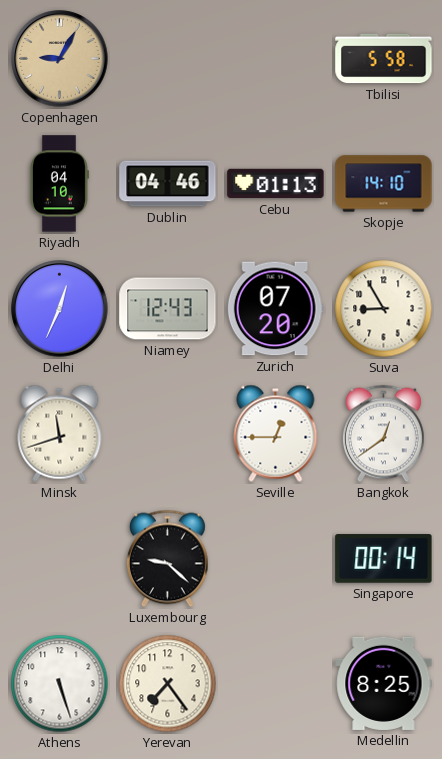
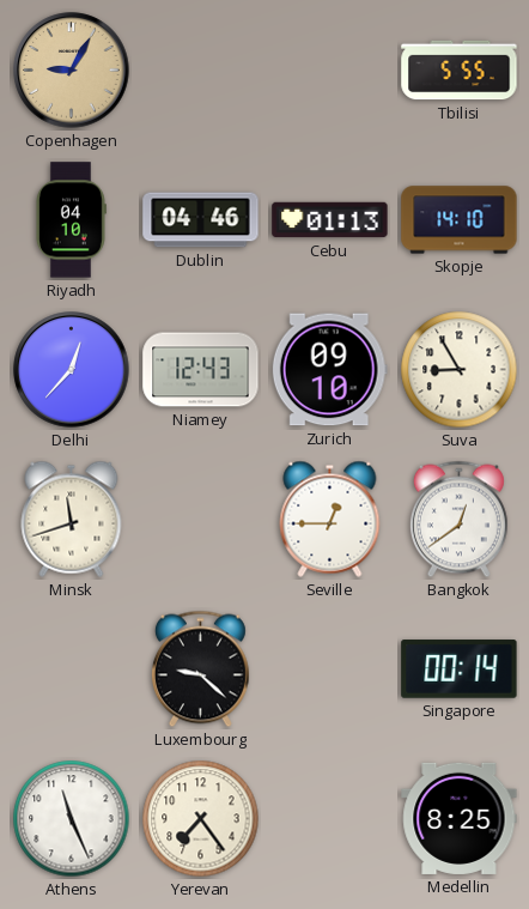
Tbilisi: 5:58 -> 5:55 (460, 71)
Delhi: 12:34 -> 12:37 (72, 370)
Zurich: 07:20 -> 09:10 (329, 370)
Athens: 5:27 -> 11:26 (72, 819)
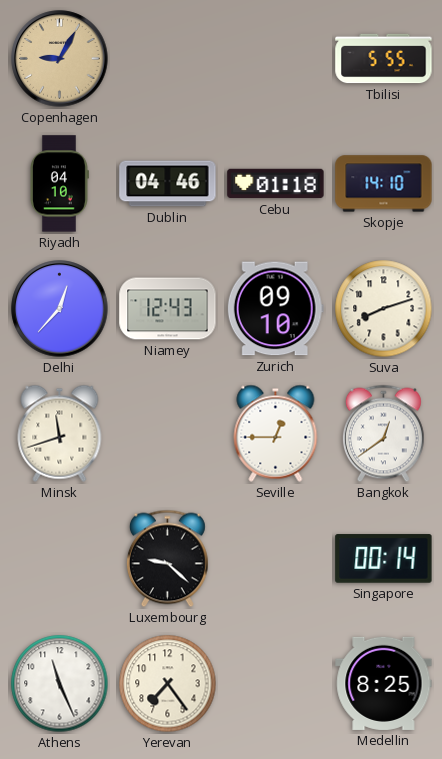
Cebu: 01:13 -> 01:18 (276, 184)
Suva: 8:55 -> 8:12 (384, 309)
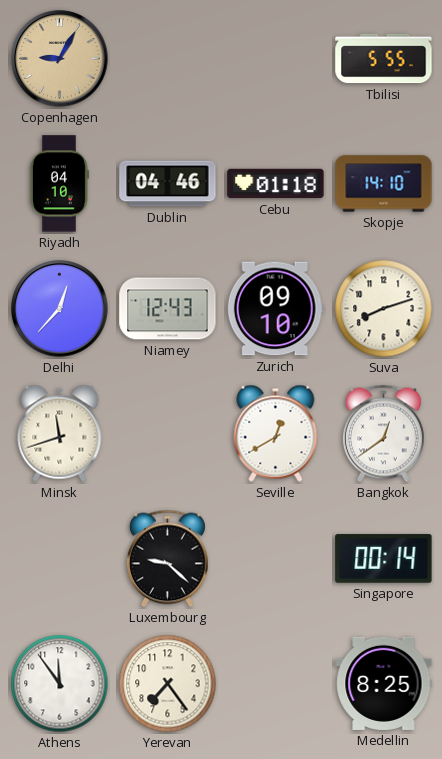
Seville: 12:45 -> 12:40 (276, 433)
Athens: 11:26 -> 11:54 (60, 684)
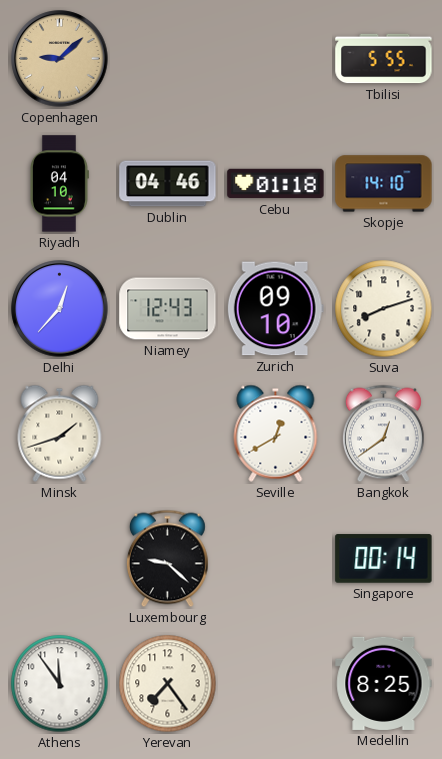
Copenhagen: 9:05 -> 9:08 (60, 59)
Minsk: 11:42 -> 1:42 (60, 433)
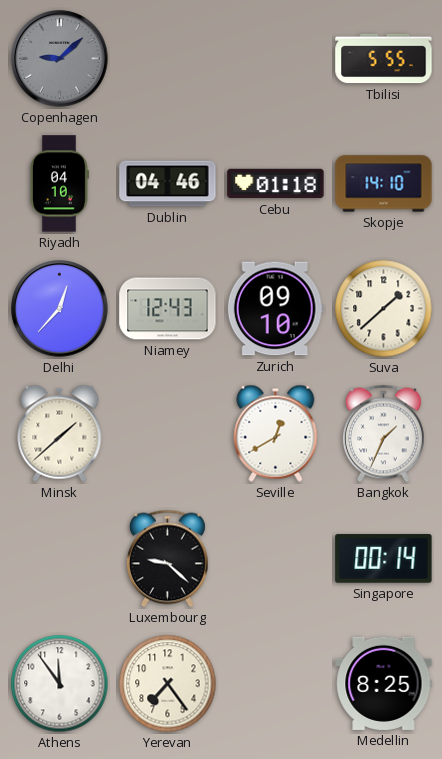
Copenhagen dial: champagne -> grey (60, 59)
Suva: 8:12 -> 1:38 (384, 309)
Minsk: 1:42 -> 1:38 (60, 433)
Bangkok: 12:39 -> 1:34 (383, 434)
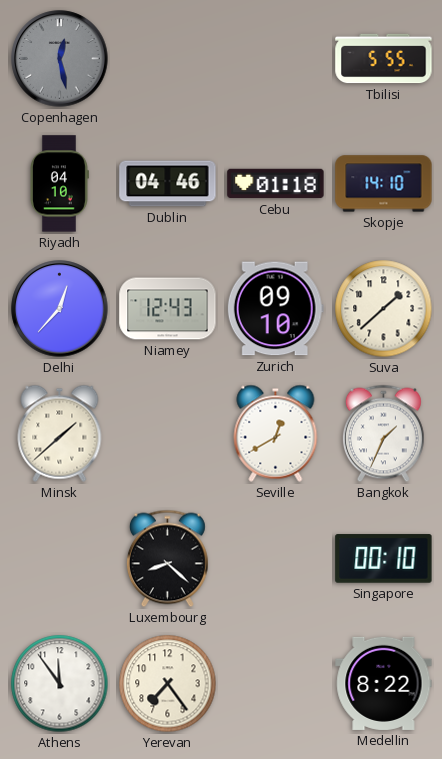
Copenhagen: 9:08 -> 12:28 (60, 59)
Luxembourg: 9:22 -> 8:22 (167, 559)
Singapore: 00:14 -> 00:10 (384, 559)
Medellin: 8:25 -> 8:22 (384, 683)
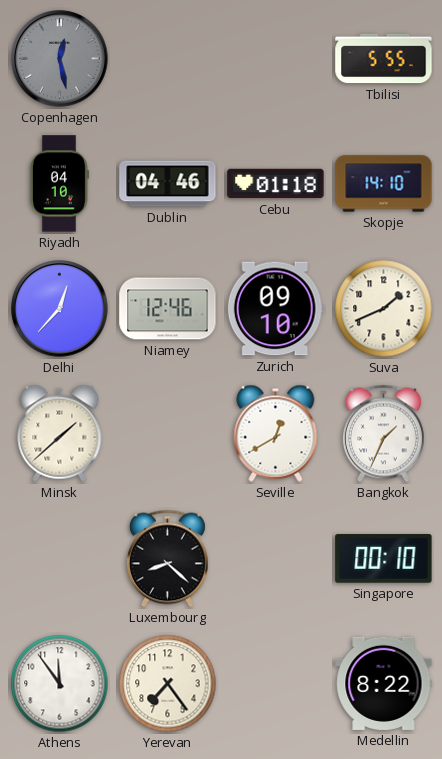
Niamey: 12:43 -> 12:46 (168, 309)
Suva: 1:38 -> 1:41 (384, 309)
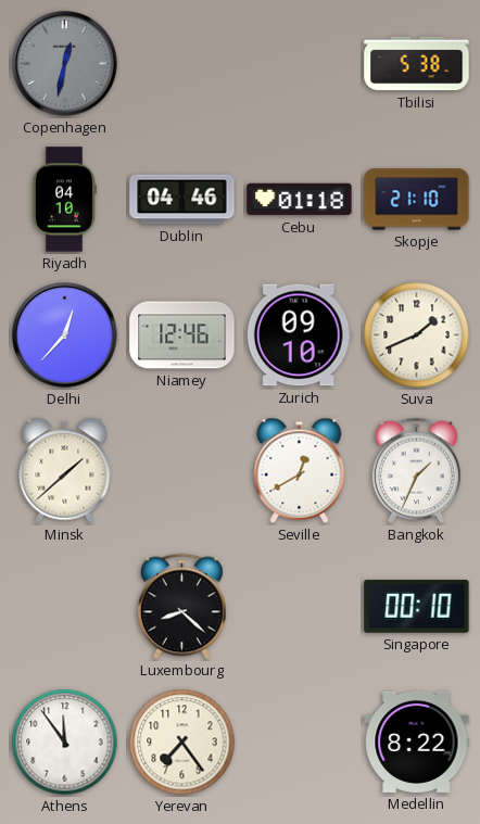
Copenhagen: 12:28 -> 12:32 (65, 64)
Tbilisi: 5:55 -> 5:38 (417, 64)
Skopje: 14:10 -> 21:10 (417, 200)
